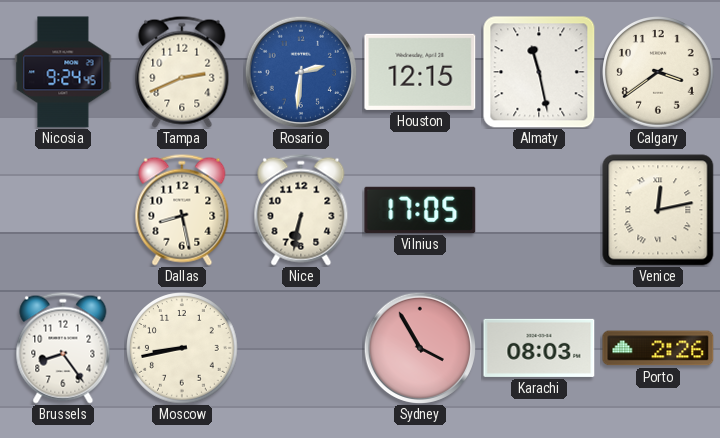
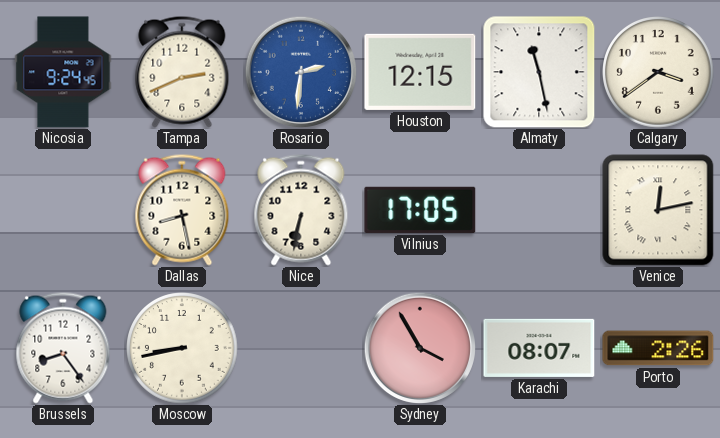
Karachi: 08:03 -> 08:07 (539, 348)
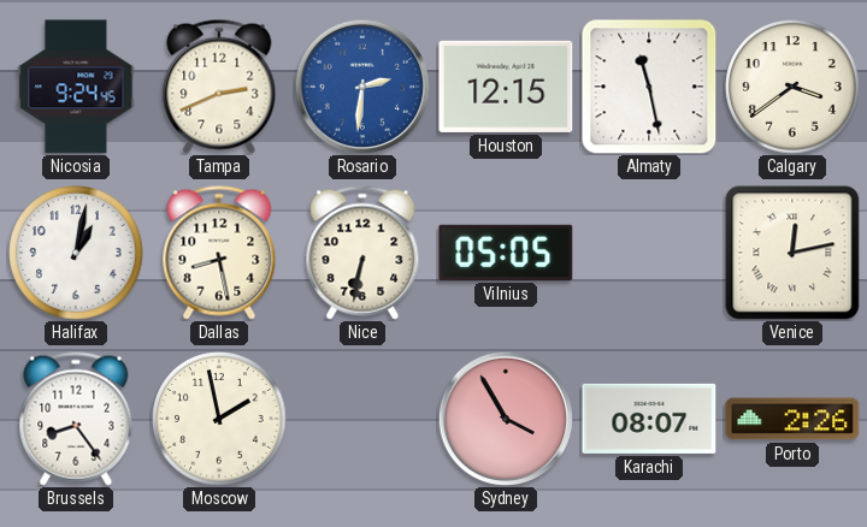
Halifax: none -> 1:02 (76, 253)
Vilnius: 17:05 -> 05:05 (506, 253)
Moscow: 8:43 -> 1:58 (219, 419)
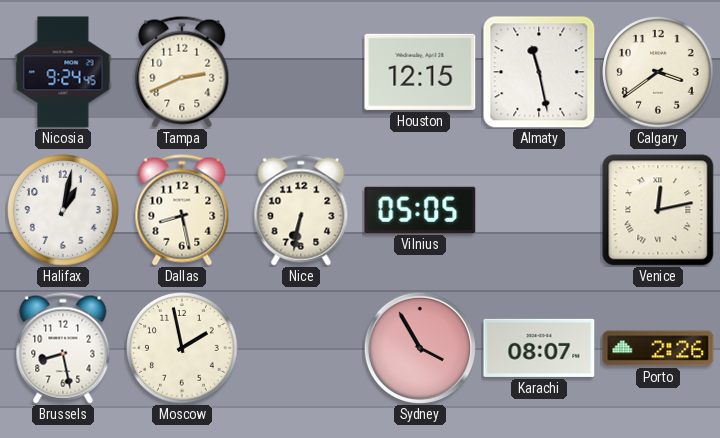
Rosario: 2:31 -> none (362, 87)
Brussels: 8:24 -> 8:28 (63, 348)
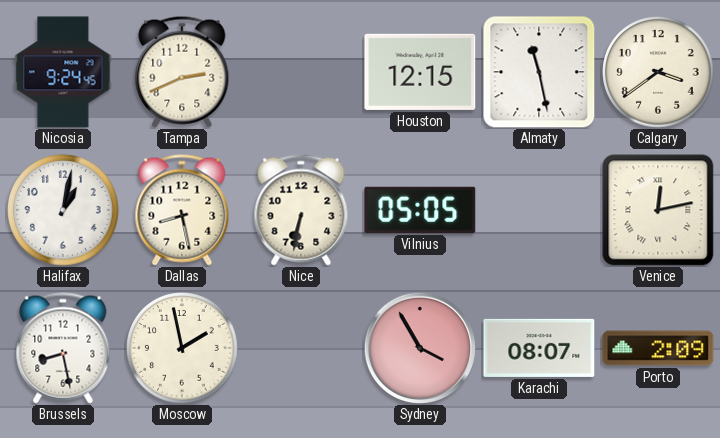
Porto: 2:26 -> 2:09 (658, 348)
